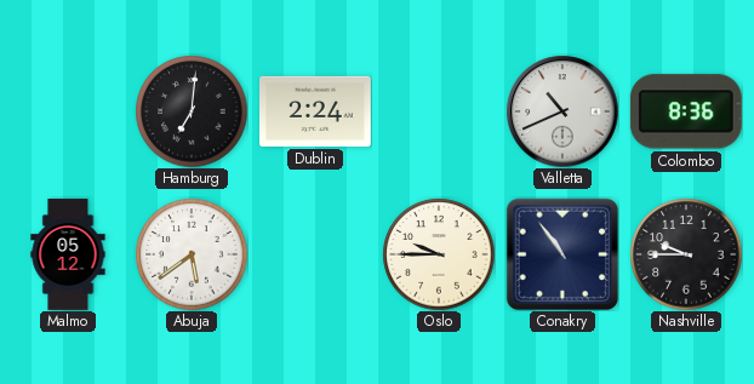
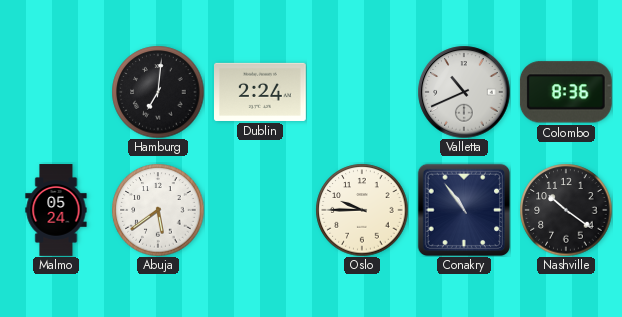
Malmo: 05:12 -> 05:24 (56, 210)
Nashville: 9:45 -> 10:21 (566, 210)
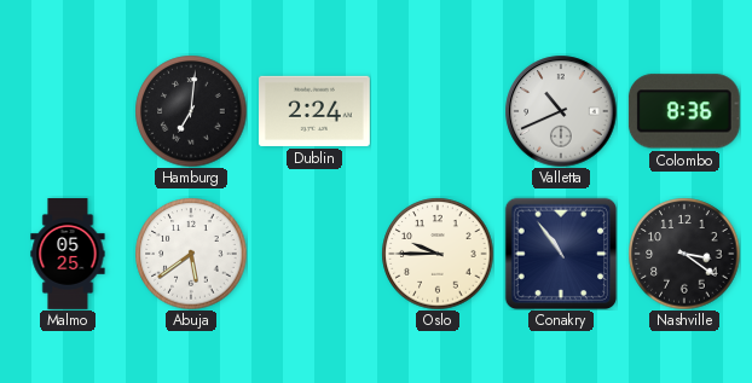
Malmo: 05:24 -> 05:25 (68, 254)
Nashville: 10:21 -> 3:21 (684, 254)
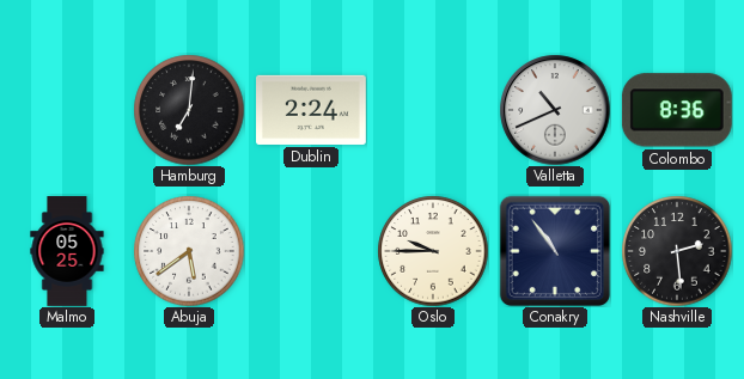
Nashville: 3:21 -> 2:29 (677, 251)
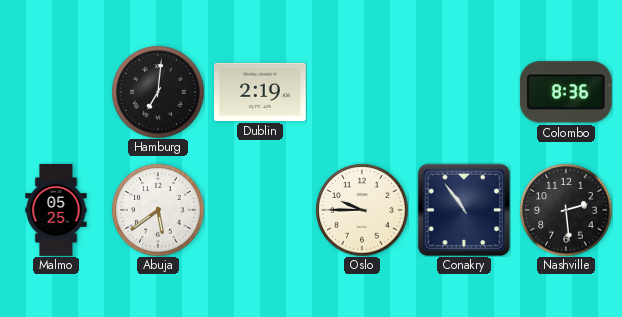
Dublin: 2:24 -> 2:19 (261, 92)
Valletta: 10:41 -> none (555, 110)
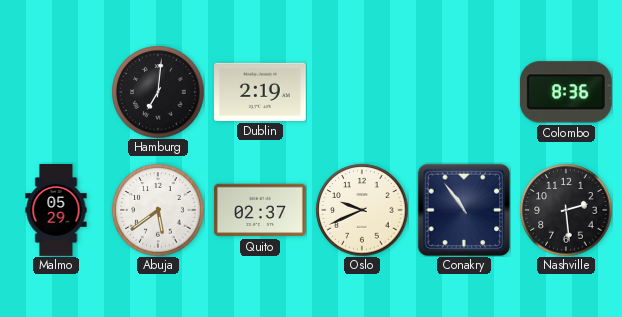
Malmo: 05:25 -> 05:29 (56, 210)
Quito: none -> 02:37 (260, 210)
Oslo: 9:45 -> 9:41 (362, 210)
